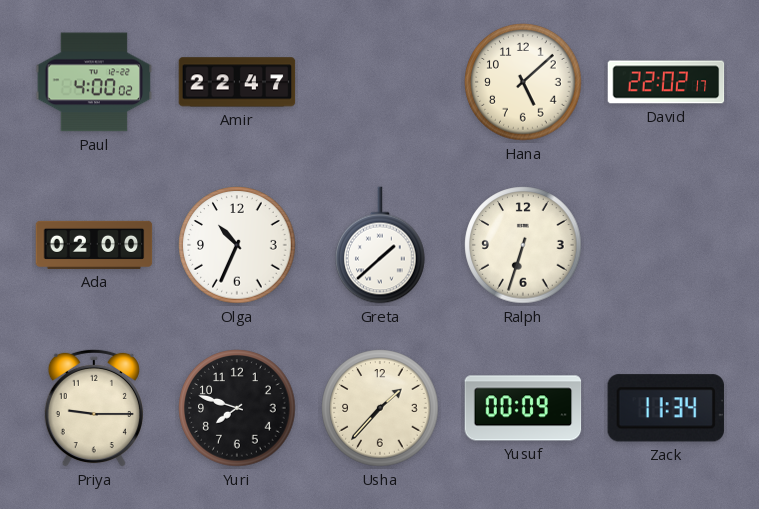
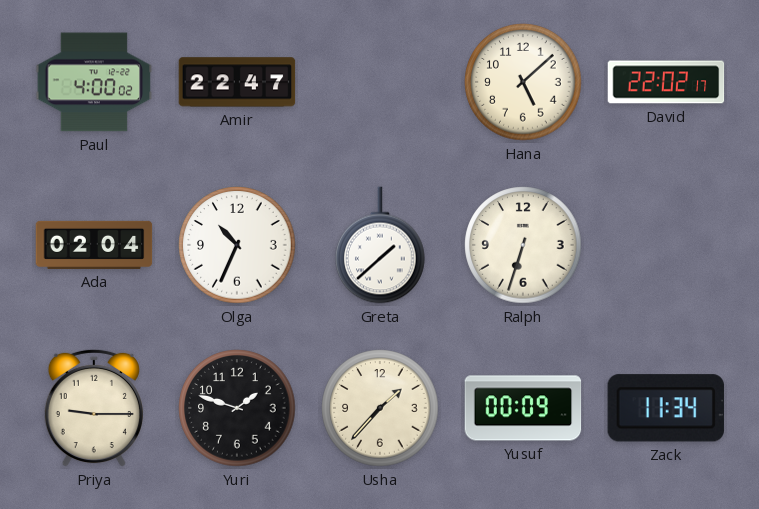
Ada: 02:00 -> 02:04 (94, 245)
Yuri: 7:48 -> 1:48 (237, 408)
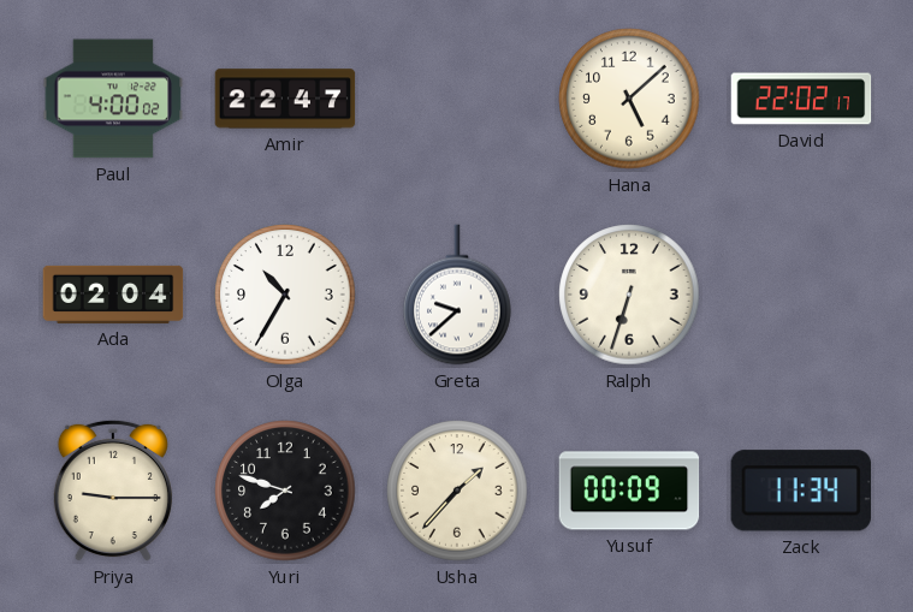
Olga: 10:34 -> 10:35 (285, 295)
Greta: 1:38 -> 9:38 (457, 295)
Yuri: 1:48 -> 7:48 (285, 491)
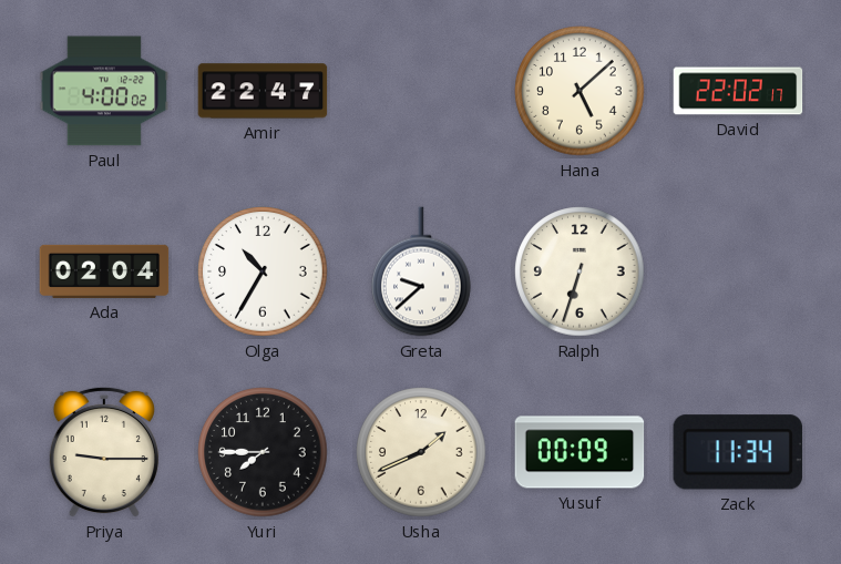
Yuri: 7:48 -> 7:45 (263, 452)
Usha: 1:37 -> 1:41 (421, 452)
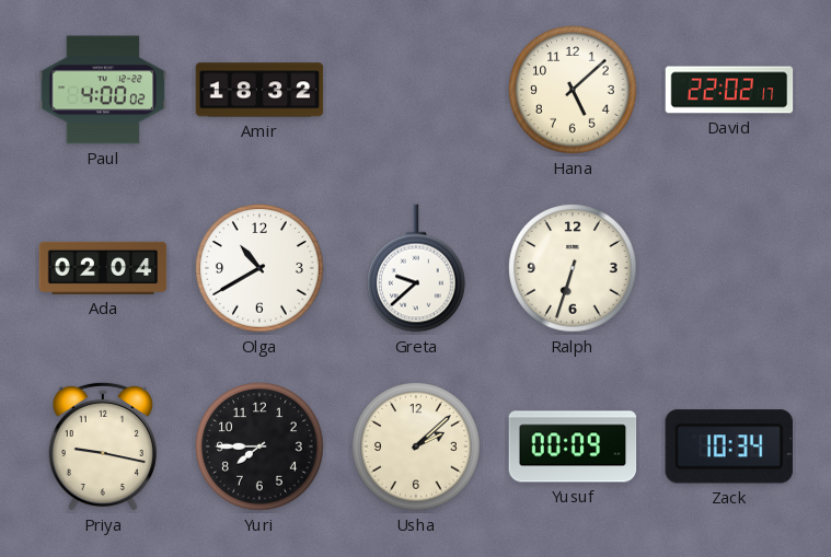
Amir: 22:47 -> 18:32 (259, 90)
Olga: 10:35 -> 10:40 (259, 268)
Priya: 9:15 -> 9:17 (103, 446)
Usha: 1:41 -> 2:08 (416, 446)
Zack: 11:34 -> 10:34 (729, 446)
